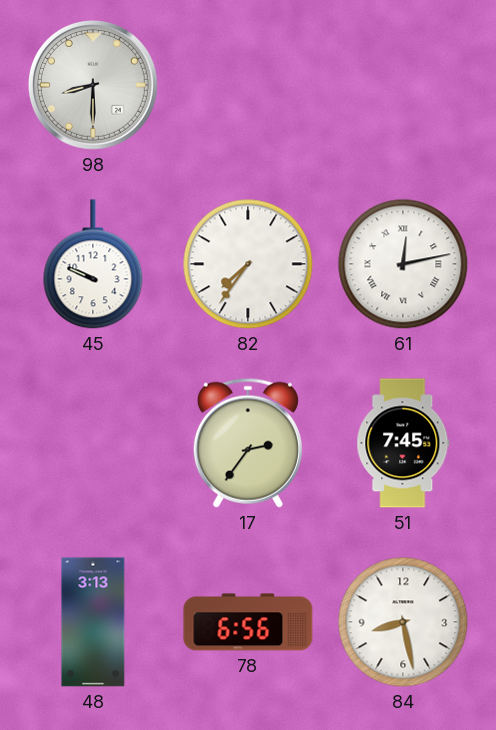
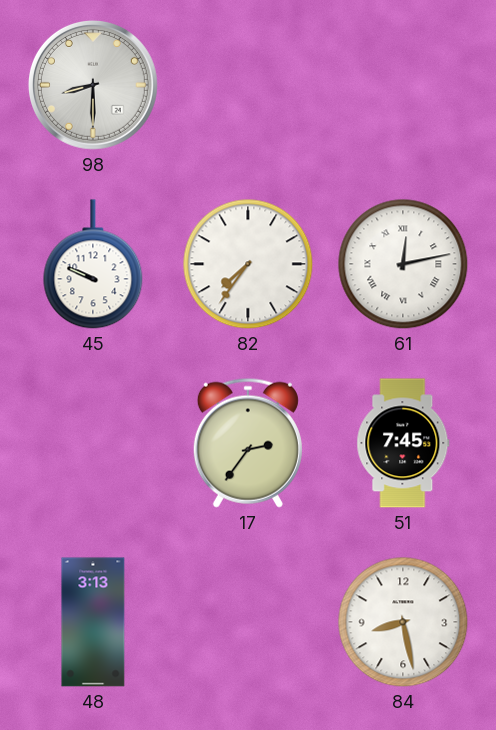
78: 6:56 -> none (248, 622)
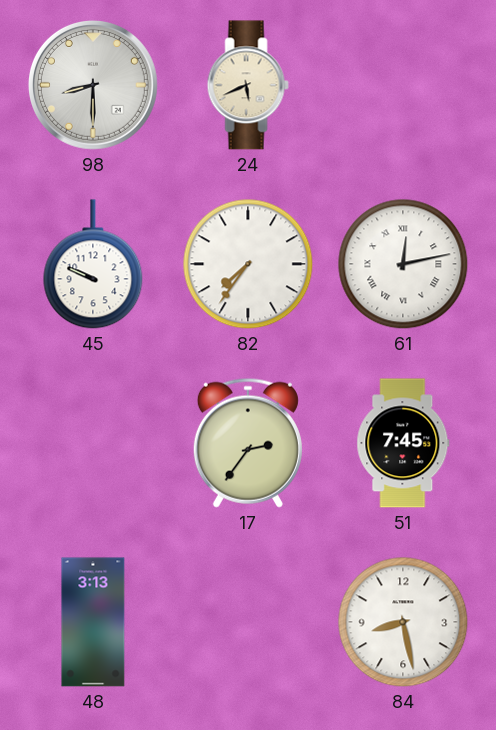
24: none -> 5:41 (248, 85)
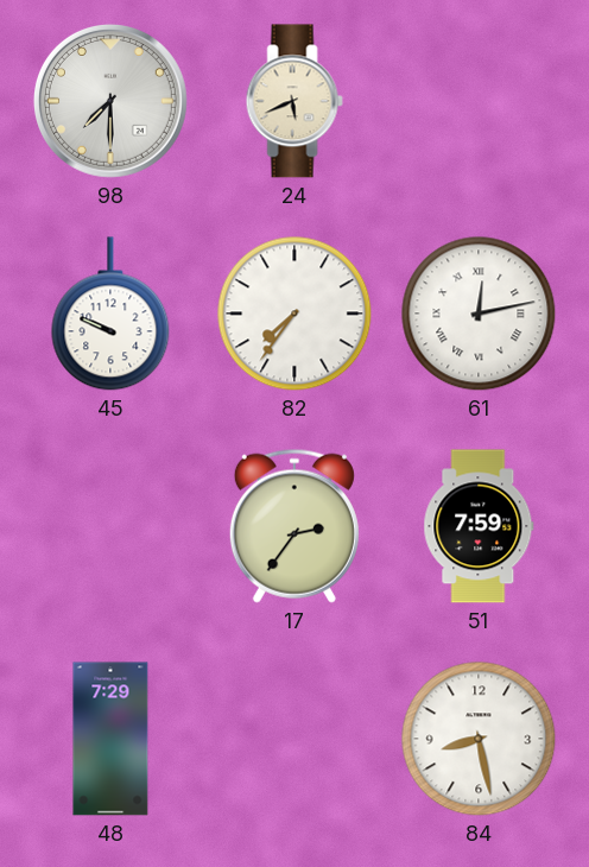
98: 8:30 -> 7:30 (110, 101)
51: 7:45 -> 7:59 (479, 526)
48: 3:13 -> 7:29 (110, 739)
